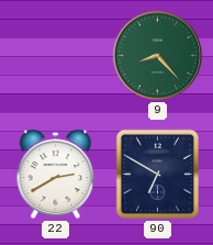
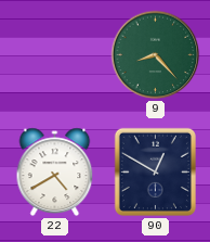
22: 2:40 -> 4:40 (55, 173)
90: 6:50 -> 12:50 (155, 171)
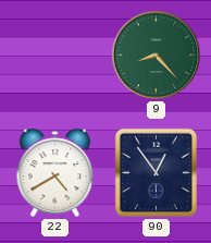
90: 12:50 -> 12:54 (156, 172)
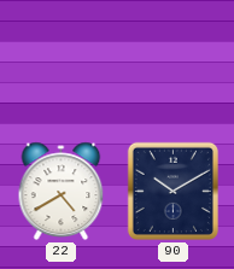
9: 8:23 -> none (157, 56)
90: 12:54 -> 10:10 (172, 191)
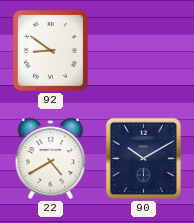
92: none -> 8:51 (51, 51)
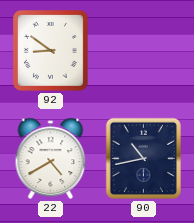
90: 10:10 -> 10:43 (143, 158)
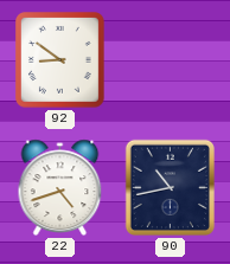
22: 4:40 -> 4:42 (60, 188)
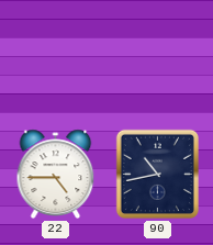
92: 8:51 -> none (60, 60)
22: 4:42 -> 4:45 (56, 175)
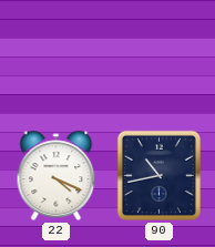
22: 4:45 -> 4:19 (57, 176)
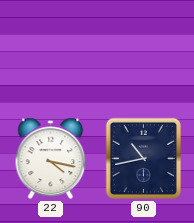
22: 4:19 -> 4:17 (51, 159)
